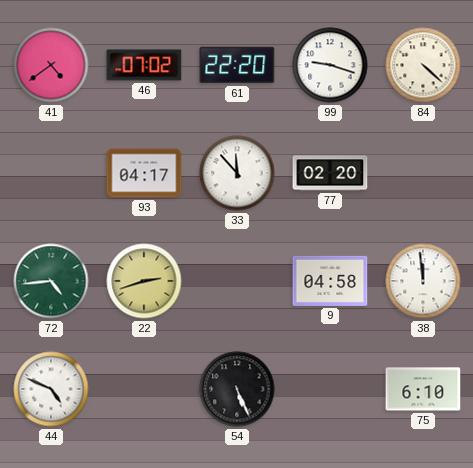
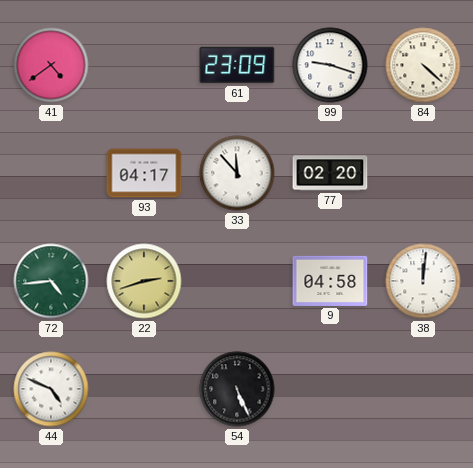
46: 07:02 -> none (144, 65)
61: 22:20 -> 23:09 (237, 65)
38: 11:59 -> 12:01 (423, 281)
75: 6:10 -> none (423, 389)
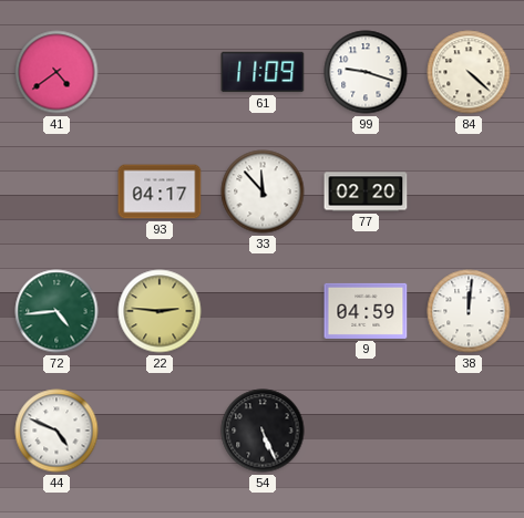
61: 23:09 -> 11:09 (263, 72)
22: 2:42 -> 2:46 (160, 311)
9: 04:58 -> 04:59 (366, 311)
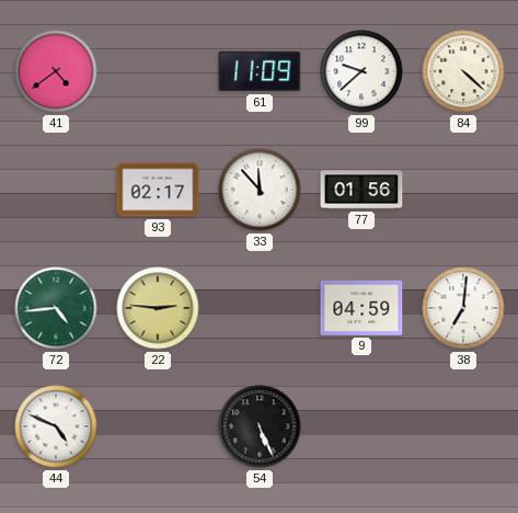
99: 9:18 -> 9:38 (361, 71)
93: 04:17 -> 02:17 (158, 190)
77: 02:20 -> 01:56 (361, 190)
38: 12:01 -> 7:01 (463, 308)
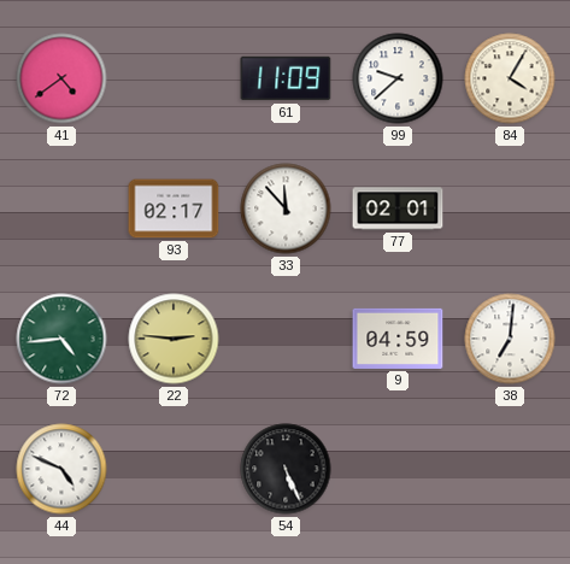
84: 4:22 -> 4:05 (510, 78)
77: 01:56 -> 02:01 (398, 208)
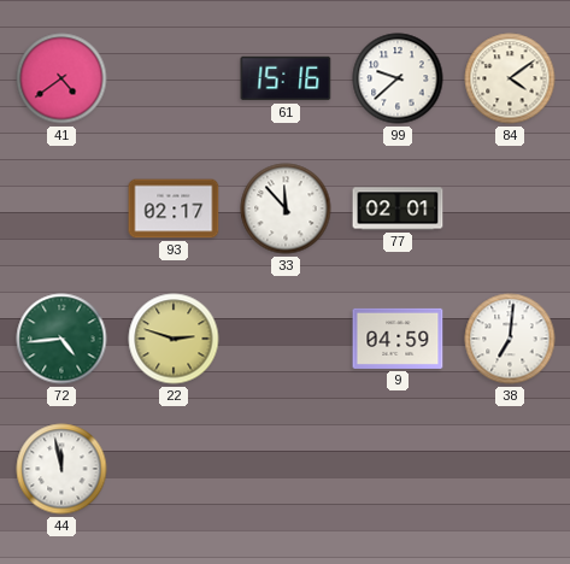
61: 11:09 -> 15:16 (286, 78)
84: 4:05 -> 4:09 (510, 78)
22: 2:46 -> 2:48 (174, 339)
44: 4:49 -> 11:58 (61, 469)
54: 5:26 -> none (286, 469)
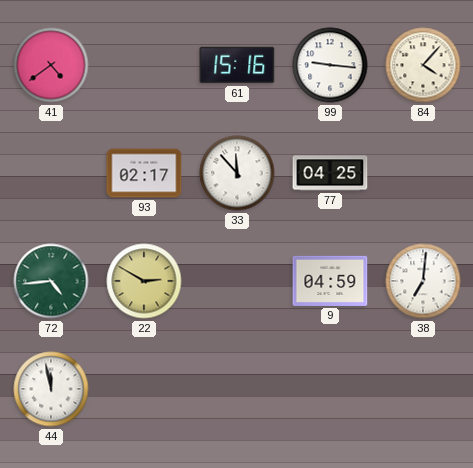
99: 9:38 -> 9:16 (330, 65)
84: 4:09 -> 4:07 (423, 65)
77: 02:01 -> 04:25 (330, 173)
22: 2:48 -> 2:50 (144, 281)
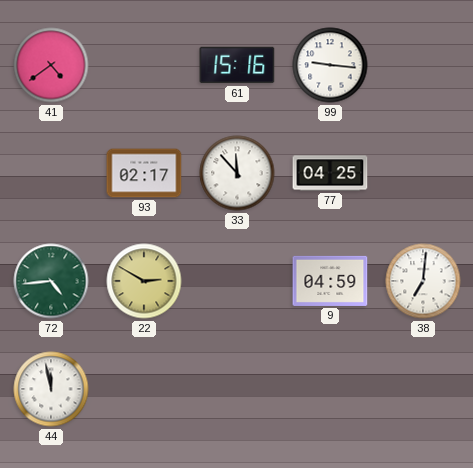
84: 4:07 -> none (423, 65)
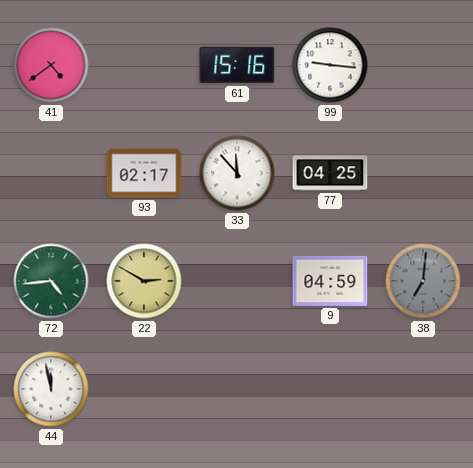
38 dial: white -> grey (423, 281)
